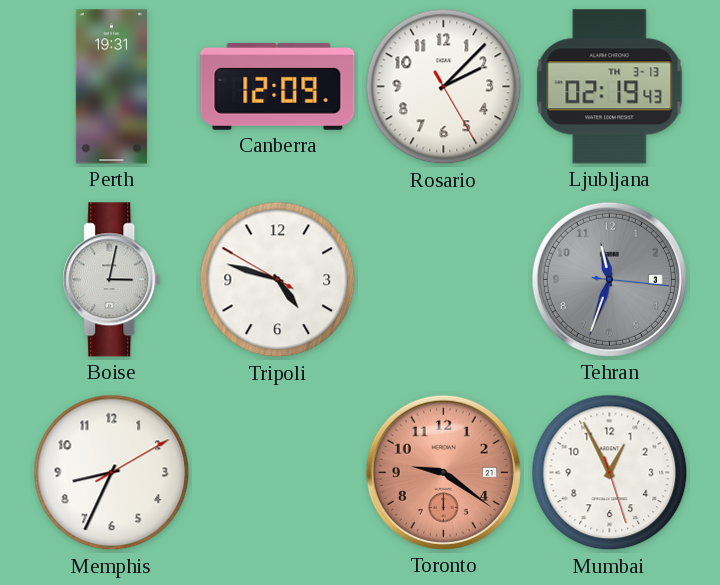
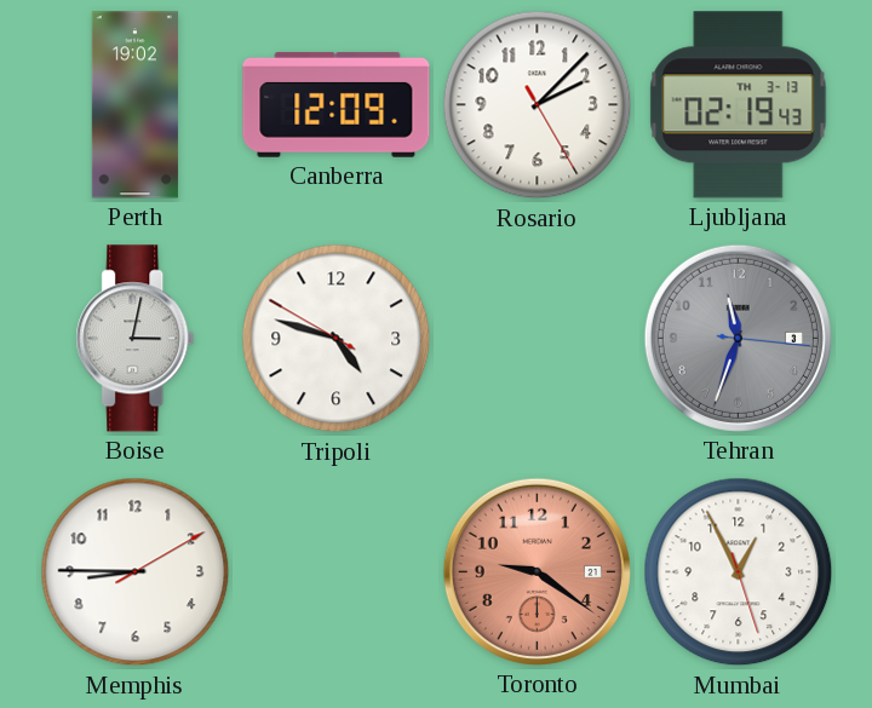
Perth: 19:31 -> 19:02 (134, 105)
Memphis: 8:34 -> 8:45 (136, 572)
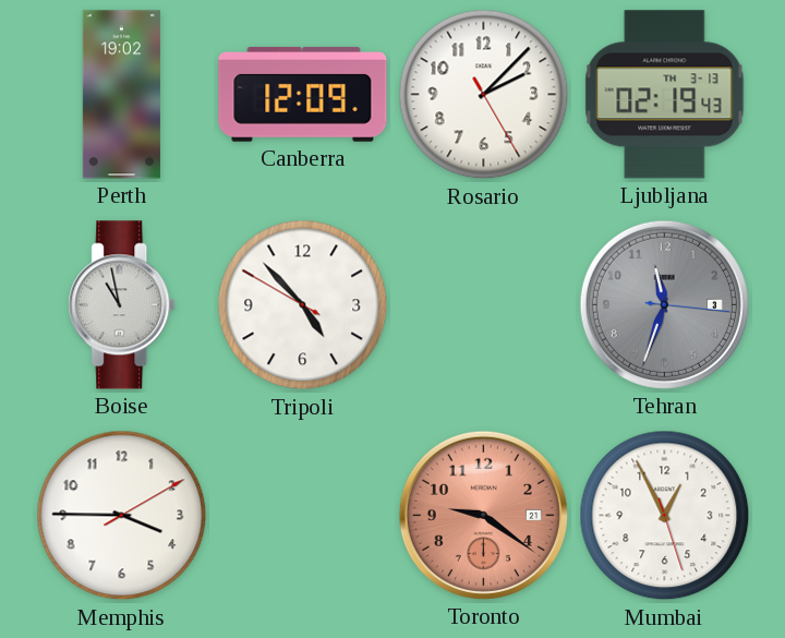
Boise: 3:02 -> 10:58 (122, 305)
Tripoli: 4:47 -> 4:52 (303, 305)
Memphis: 8:45 -> 3:45 (122, 516)
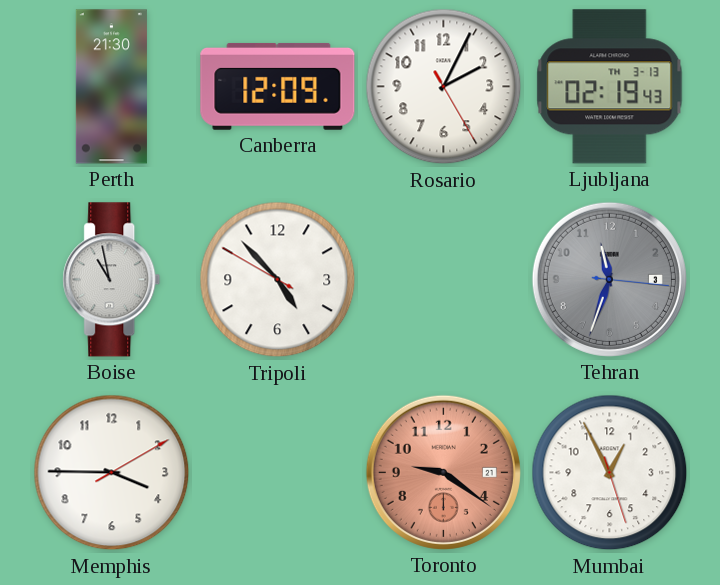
Perth: 19:02 -> 21:30 (111, 87)
Rosario: 2:07 -> 2:04 (444, 87)
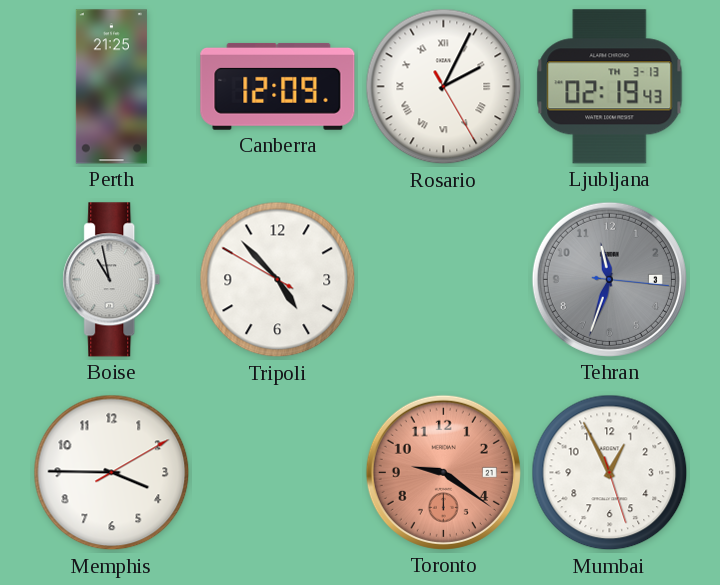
Perth: 21:30 -> 21:25 (111, 87)
Rosario numerals: Arabic -> Roman (444, 87)
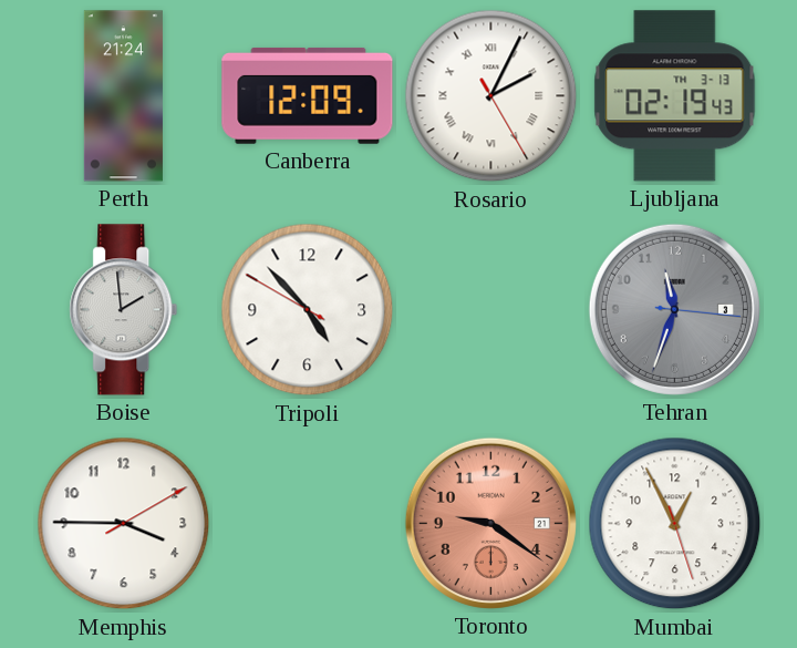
Perth: 21:25 -> 21:24 (123, 96)
Boise: 10:58 -> 1:59 (124, 310)
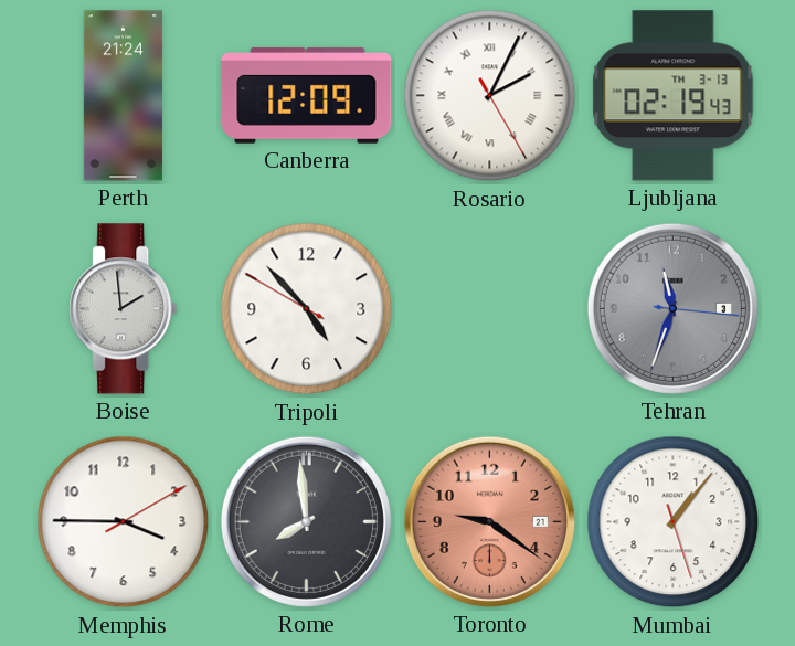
Rome: none -> 7:59 (306, 521)
Mumbai: 12:55 -> 1:06 (674, 522)
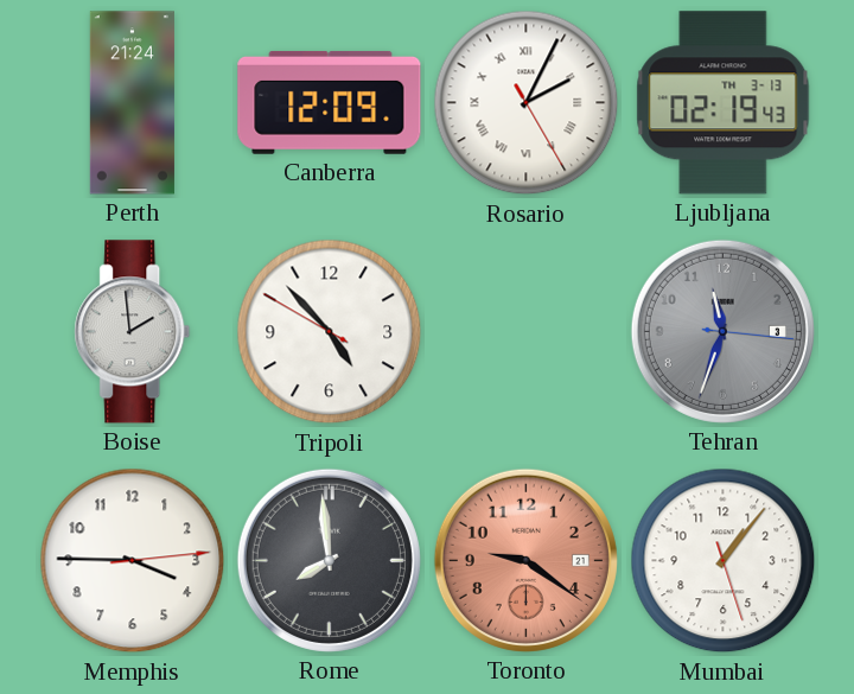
Memphis: 3:45:10 -> 3:45:14 (133, 561)
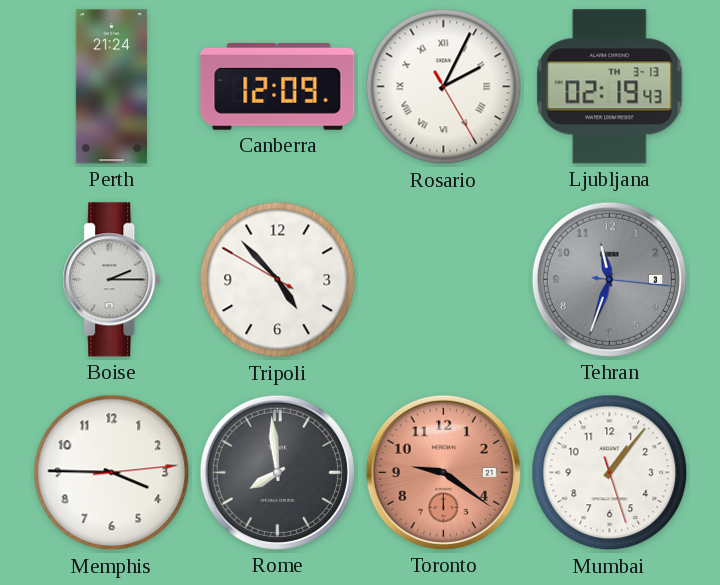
Boise: 1:59 -> 2:15 (112, 280)
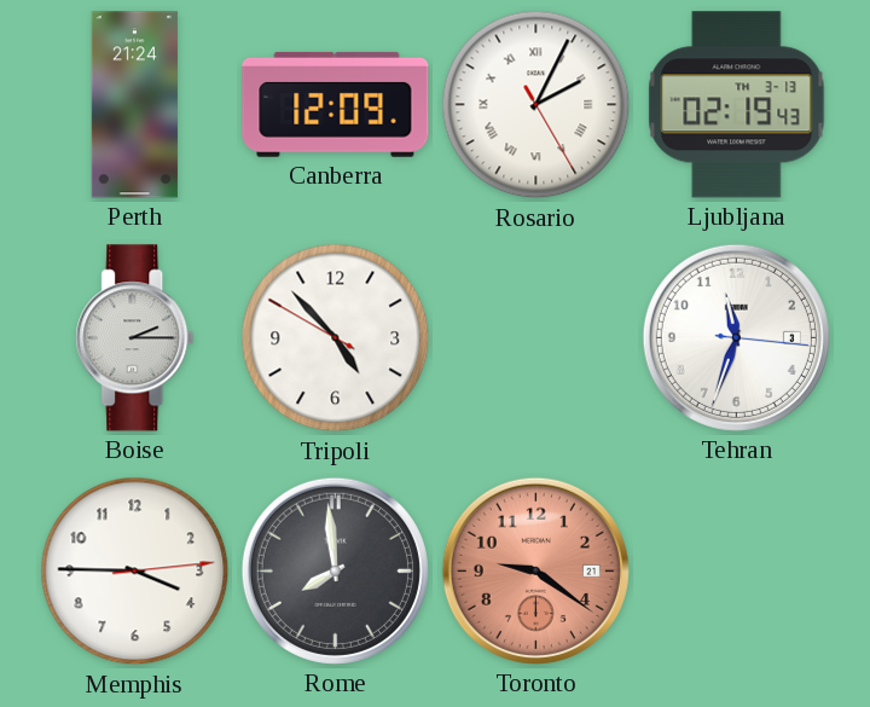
Tehran dial: grey -> white (736, 337)
Mumbai: 1:06 -> none (610, 473)
